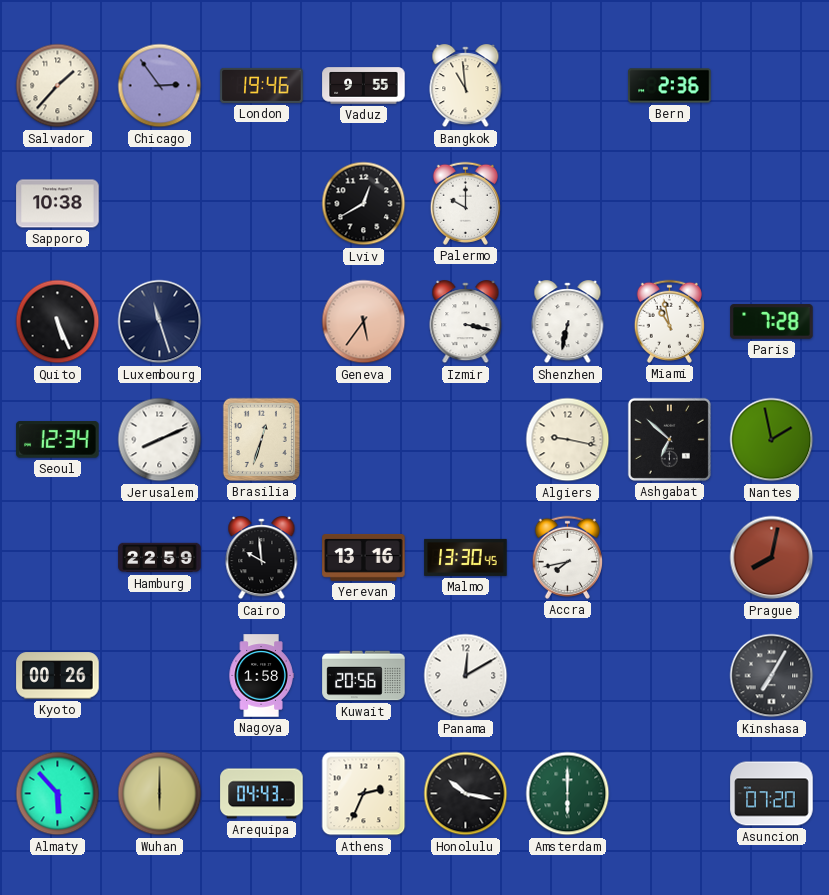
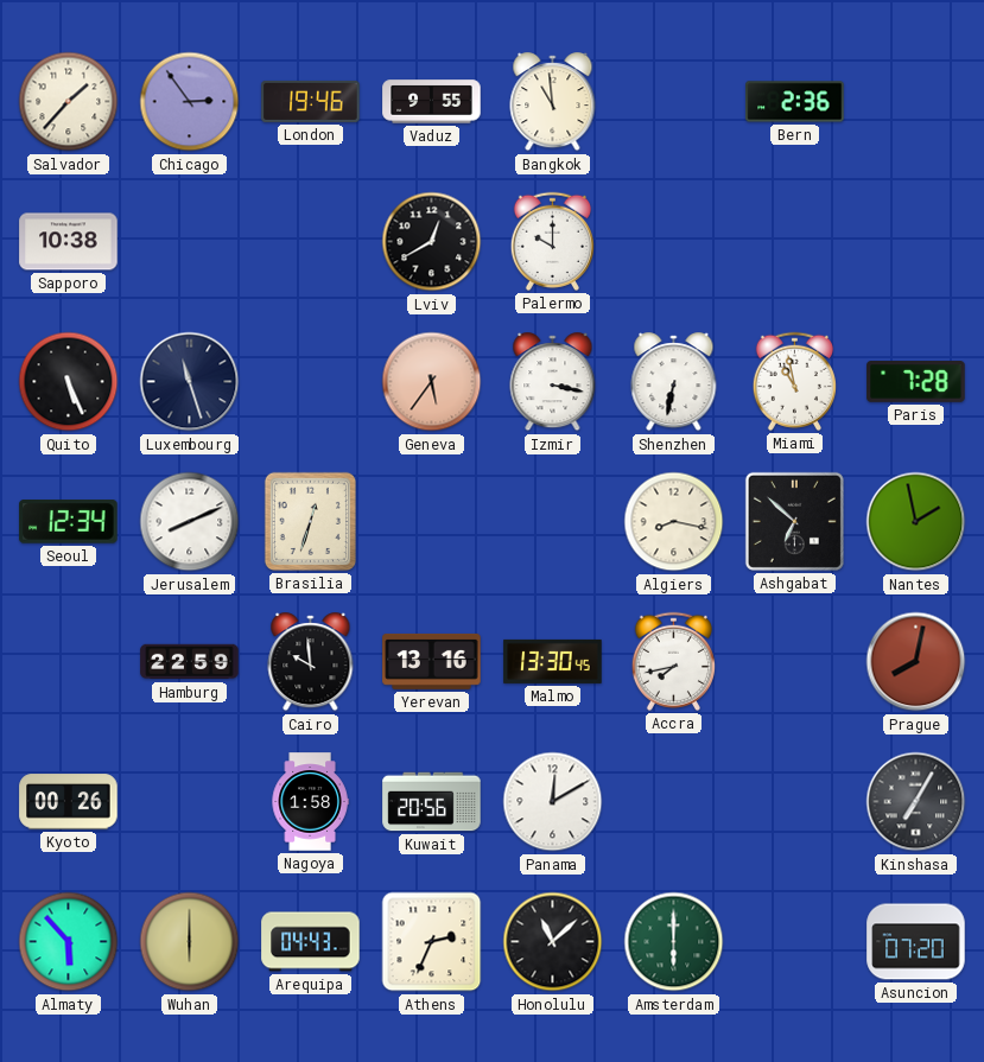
Algiers: 9:17 -> 8:17 (674, 522)
Honolulu: 10:17 -> 11:08 (553, 942)
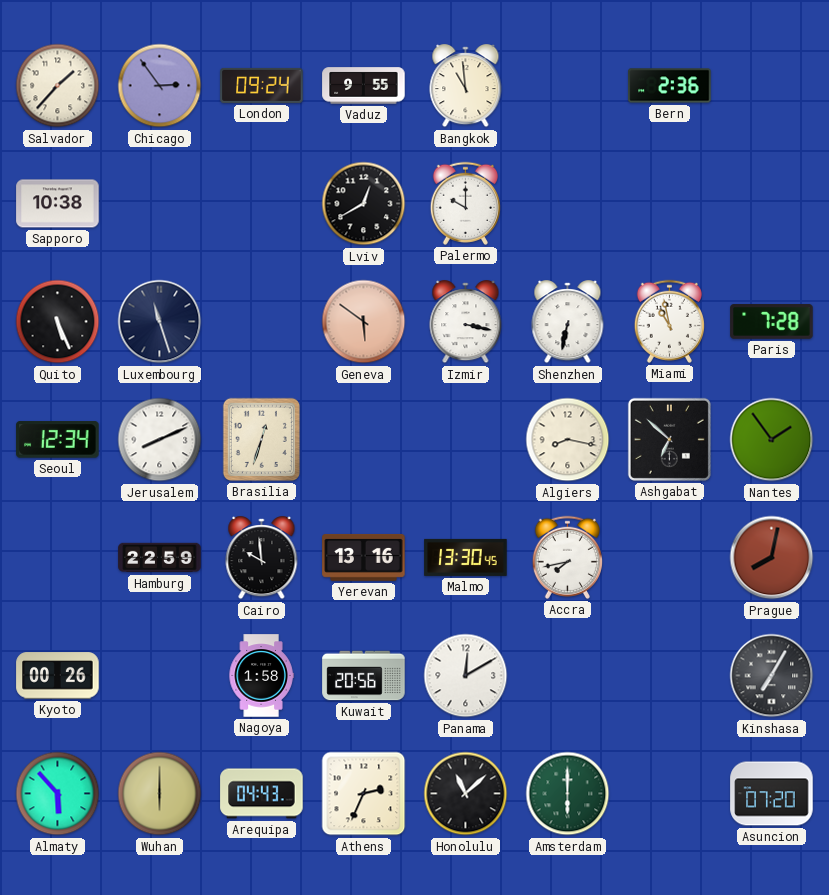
London: 19:46 -> 09:24 (262, 85)
Geneva: 5:36 -> 5:51 (364, 322)
Nantes: 1:58 -> 1:54 (772, 440)
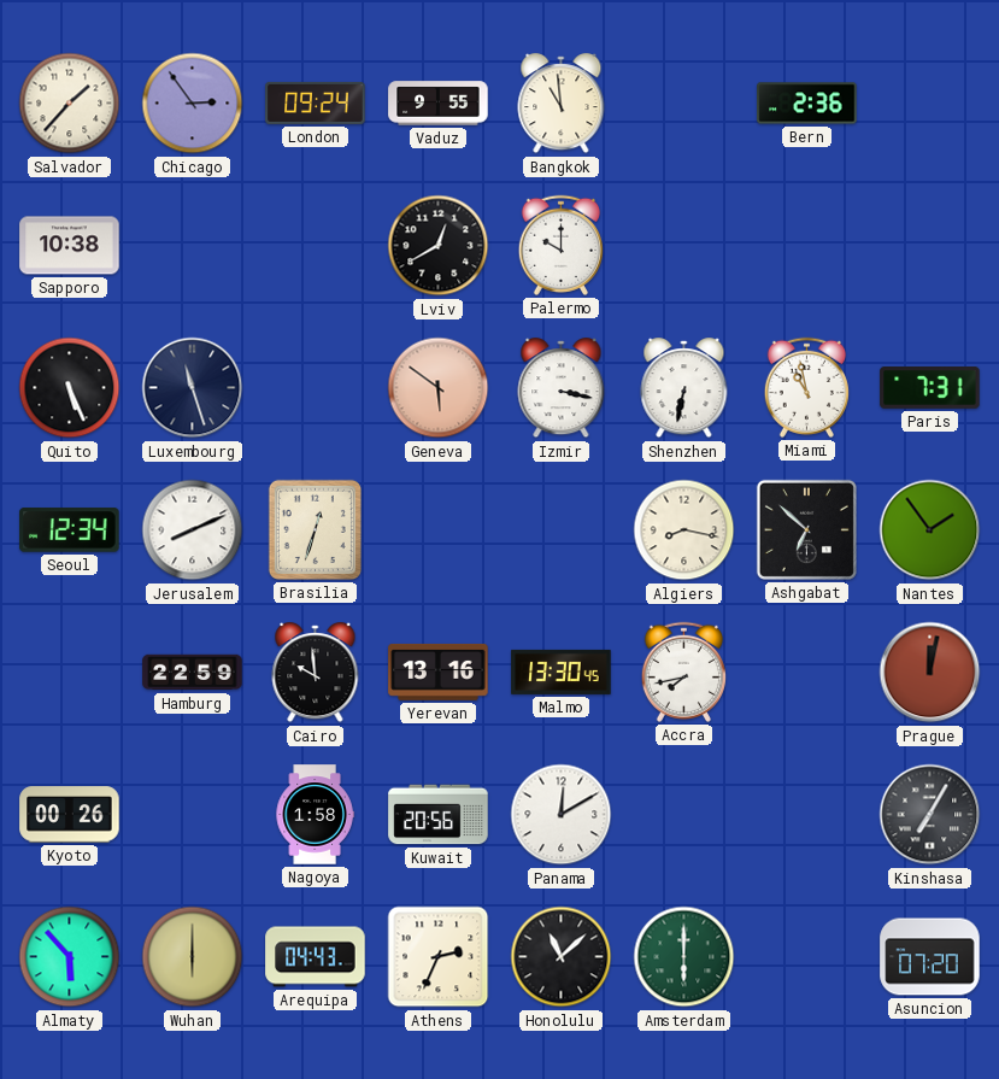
Paris: 7:28 -> 7:31 (930, 388)
Prague: 8:02 -> 12:02 (930, 673)
